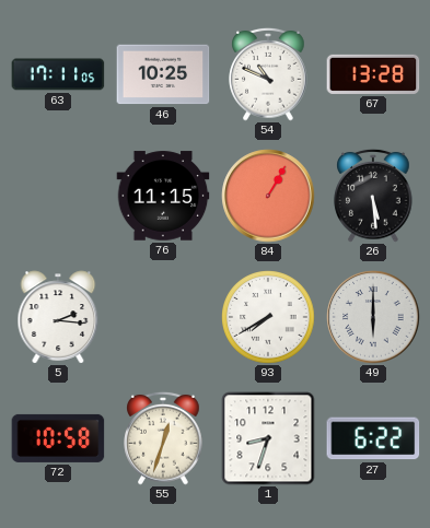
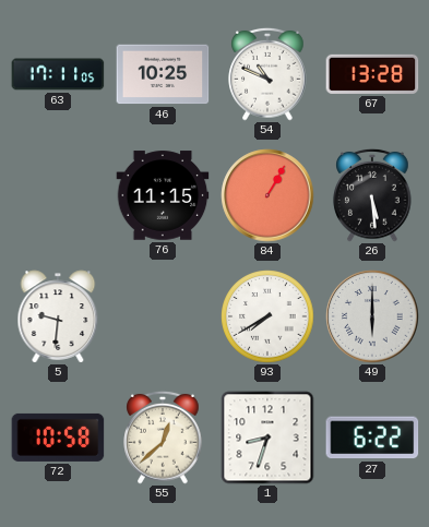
5: 2:16 -> 9:31 (58, 316)
55: 12:33 -> 12:38 (163, 438)
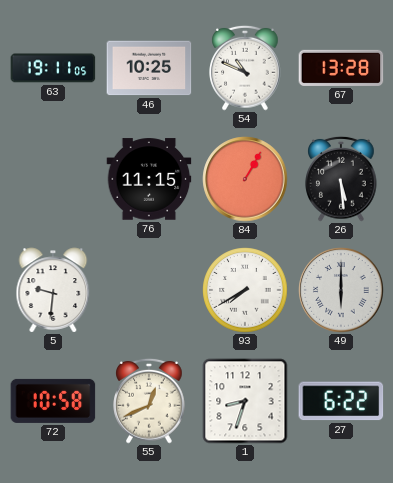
63: 17:11 -> 19:11 (53, 68)
55: 12:38 -> 12:41 (149, 401)
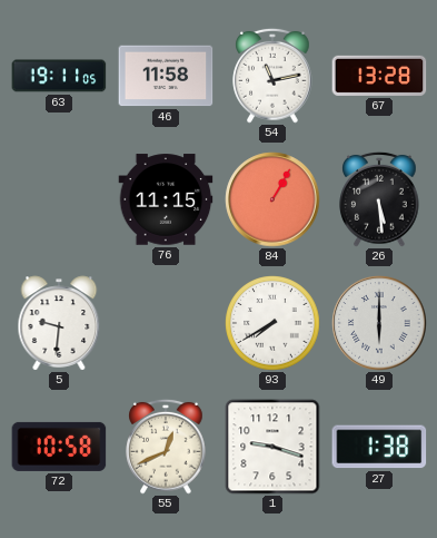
46: 10:25 -> 11:58 (166, 76)
54: 10:49 -> 11:13 (272, 76)
1: 8:33 -> 9:18 (272, 447)
27: 6:22 -> 1:38 (379, 447)
